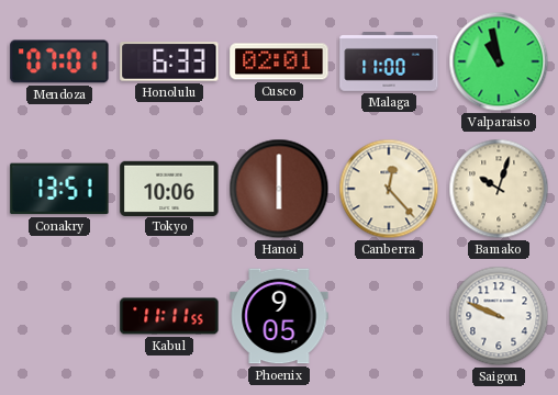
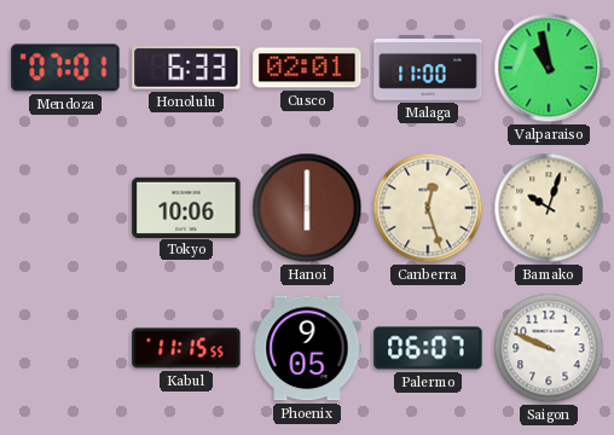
Conakry: 13:51 -> none (59, 189)
Canberra: 12:23 -> 12:27 (428, 208)
Kabul: 11:11 -> 11:15 (186, 348)
Palermo: none -> 06:07 (428, 348)
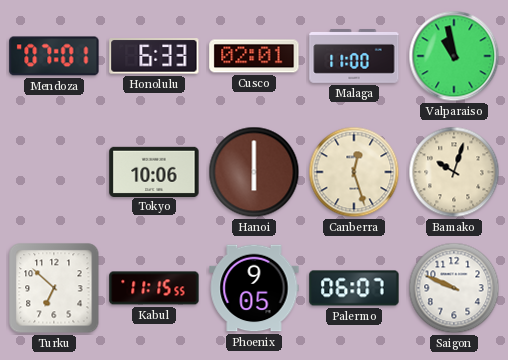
Turku: none -> 6:52 (54, 288)
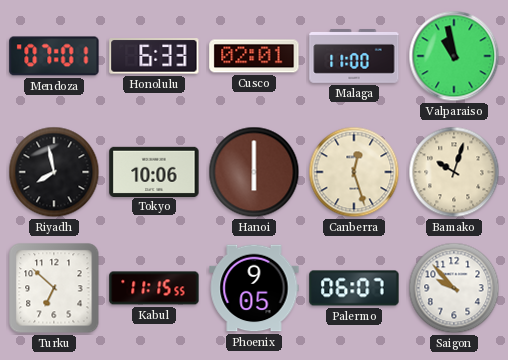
Riyadh: none -> 7:58 (54, 172)
Saigon: 9:49 -> 9:53 (454, 288)
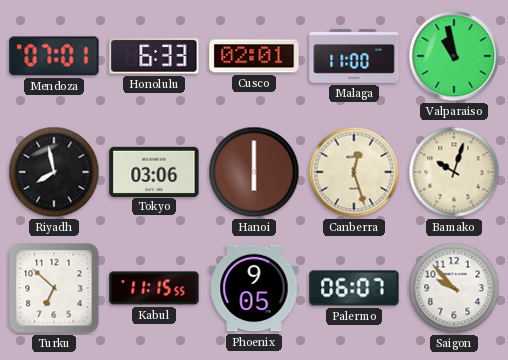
Tokyo: 10:06 -> 03:06 (154, 171)
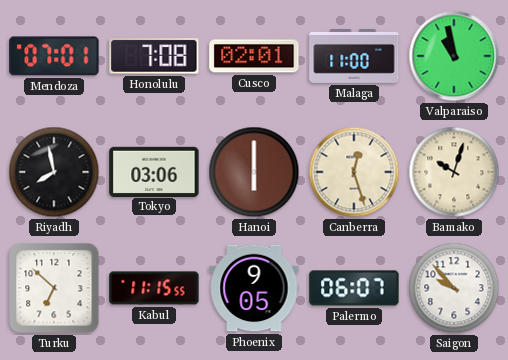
Honolulu: 6:33 -> 7:08 (154, 56)
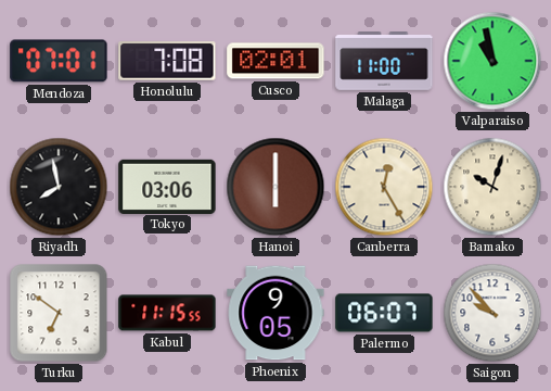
Canberra: 12:27 -> 12:25 (384, 187)
Turku: 6:52 -> 6:51 (59, 313)
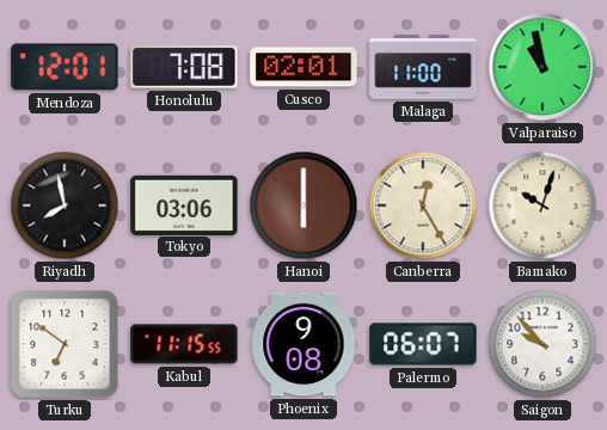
Mendoza: 07:01 -> 12:01 (65, 67)
Phoenix: 9:05 -> 9:08 (303, 344)
